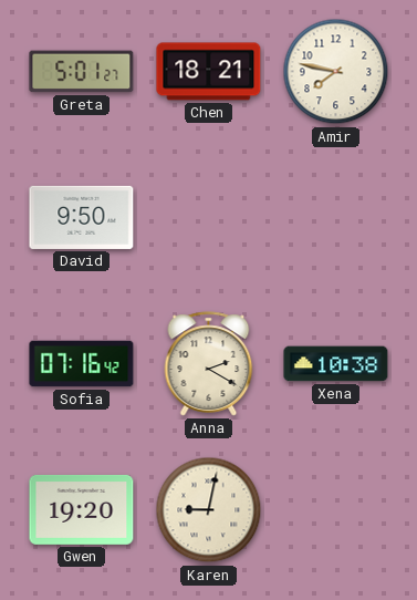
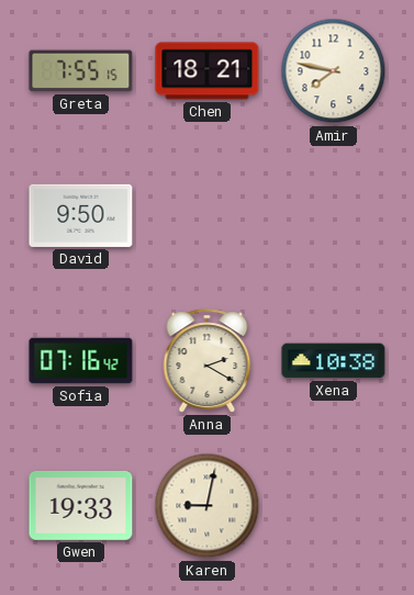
Greta: 5:01 -> 7:55 (81, 71)
Gwen: 19:20 -> 19:33 (81, 505)
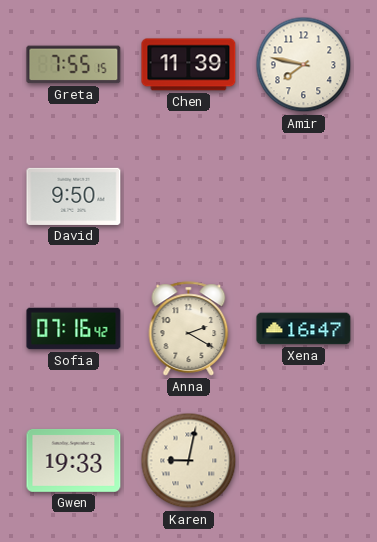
Chen: 18:21 -> 11:39 (189, 65)
Xena: 10:38 -> 16:47 (304, 329)
